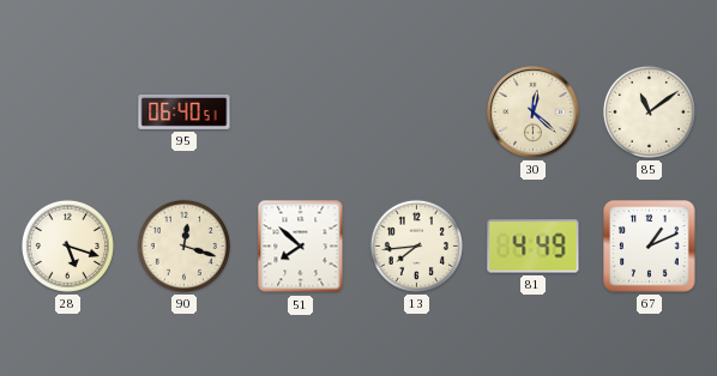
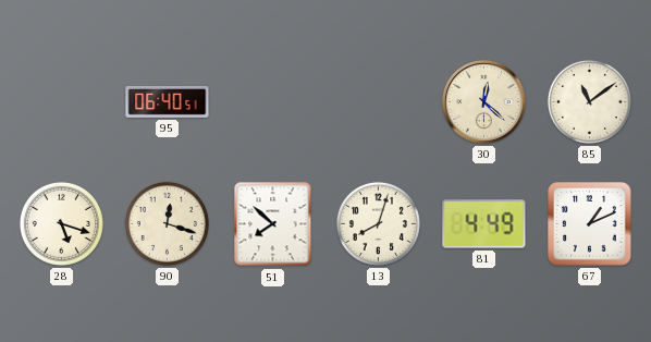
13: 7:44 -> 8:03 (378, 223)
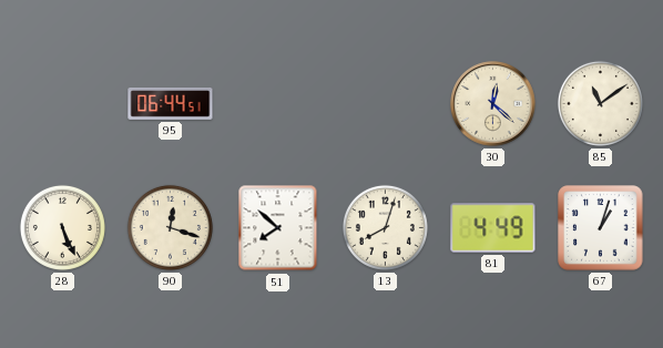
95: 06:40 -> 06:44 (171, 103)
28: 5:18 -> 5:26 (62, 227)
67: 1:11 -> 1:03 (601, 228)
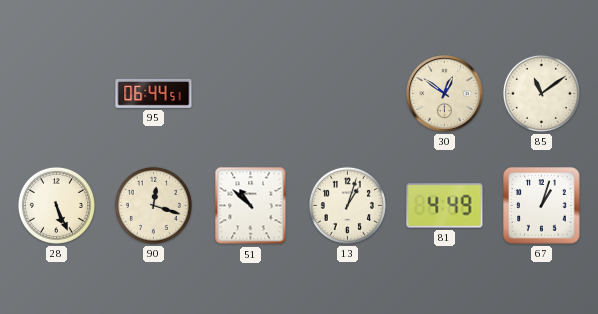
30: 12:22 -> 12:51 (445, 94)
51: 7:52 -> 10:52 (251, 206)
13: 8:03 -> 1:03 (347, 205)
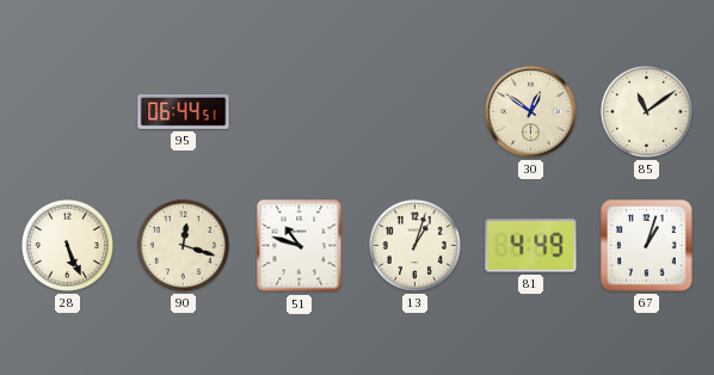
51: 10:52 -> 10:48 (300, 246)
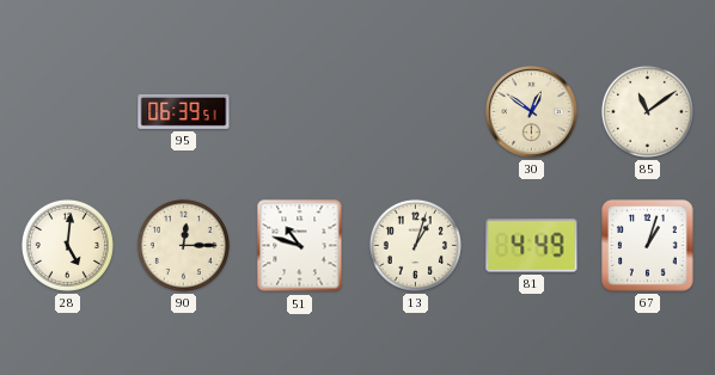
95: 06:44 -> 06:39 (184, 111)
28: 5:26 -> 5:01 (67, 245)
90: 12:18 -> 12:15 (183, 245)
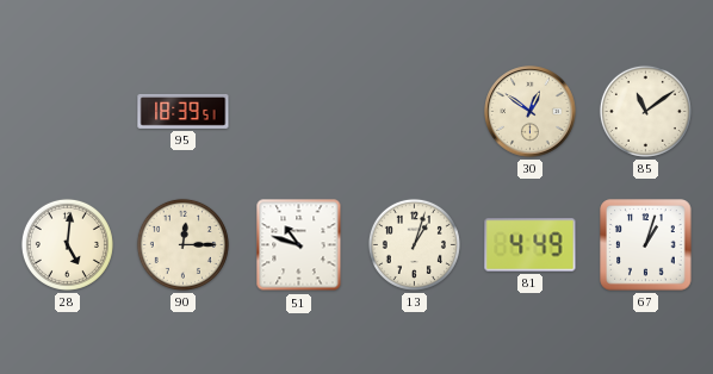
95: 06:39 -> 18:39 (184, 111)
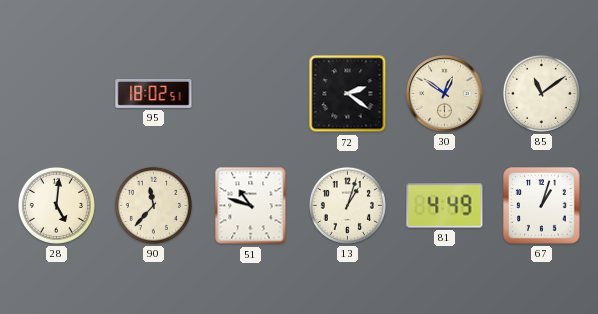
95: 18:39 -> 18:02 (154, 93)
72: none -> 2:21 (348, 94)
90: 12:15 -> 11:37 (153, 205)
